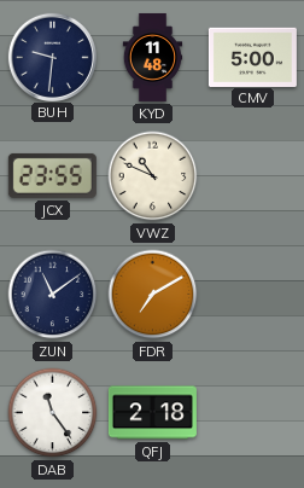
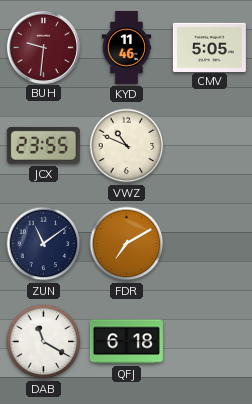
BUH dial: navy -> burgundy (43, 47)
KYD: 11:48 -> 11:46 (127, 47)
CMV: 5:00 -> 5:05 (209, 47)
DAB: 11:24 -> 11:20 (44, 342)
QFJ: 2:18 -> 6:18 (126, 342)
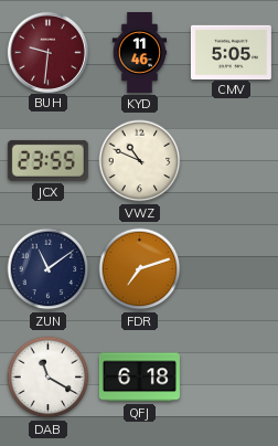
FDR: 7:10 -> 7:12 (140, 269)
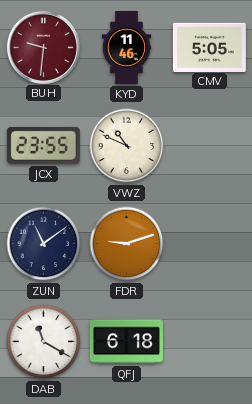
FDR: 7:12 -> 9:12 (127, 244)
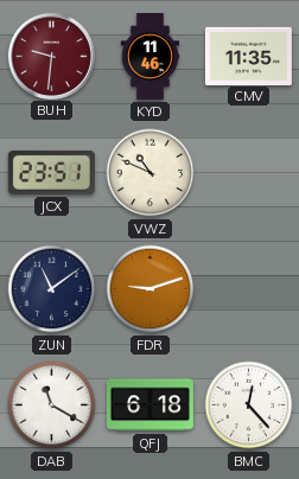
CMV: 5:05 -> 11:35 (248, 56)
JCX: 23:55 -> 23:51 (51, 172)
BMC: none -> 12:23 (249, 405)
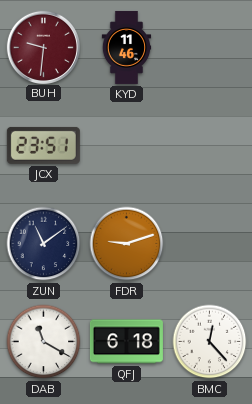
CMV: 11:35 -> none (248, 56)
VWZ: 10:49 -> none (151, 173)
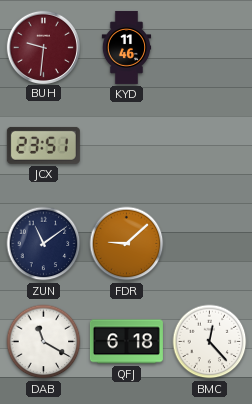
FDR: 9:12 -> 9:08 (127, 244)
